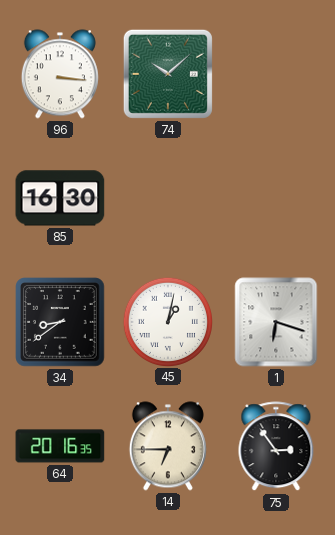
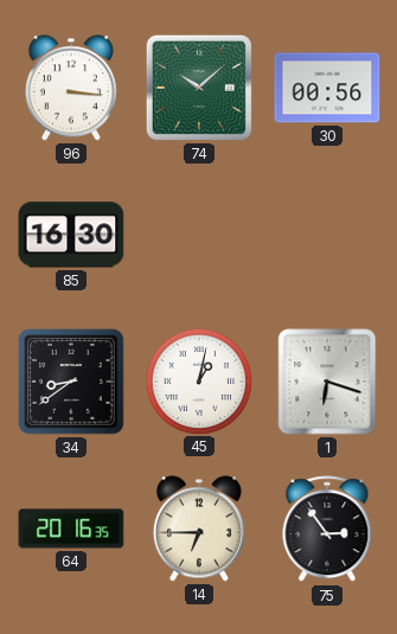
30: none -> 00:56 (327, 88)
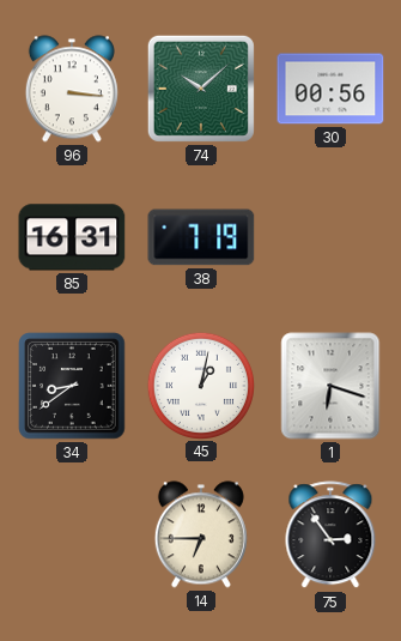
85: 16:30 -> 16:31 (72, 237)
38: none -> 7:19 (201, 237)
64: 20:16 -> none (71, 529)
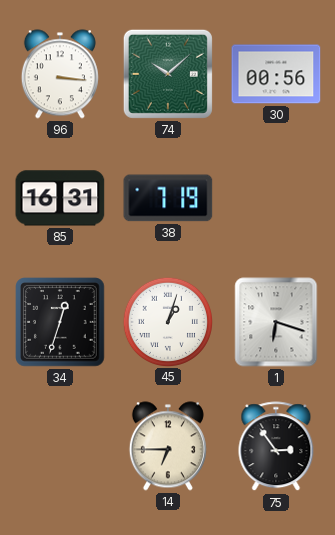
34: 8:39 -> 12:33 (60, 322)
45: 1:02 -> 1:03 (167, 321)
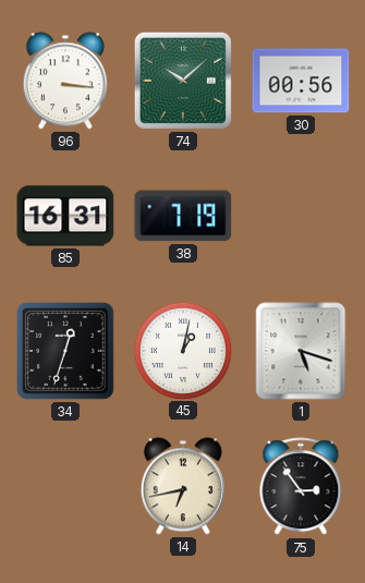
45: 1:03 -> 1:02 (182, 350)
1: 6:18 -> 5:18 (301, 351)
14: 6:45 -> 6:43 (183, 486)
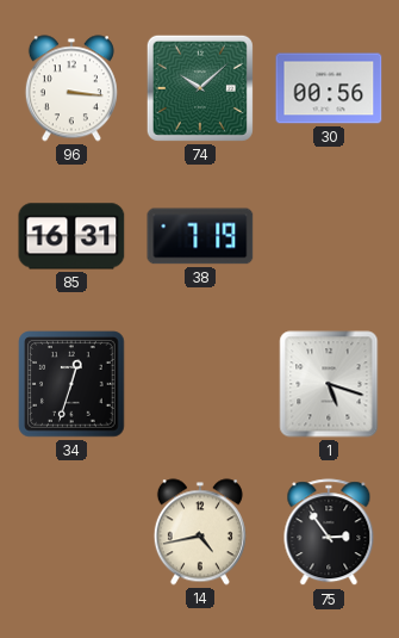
45: 1:02 -> none (182, 350)
14: 6:43 -> 4:43 (200, 532)
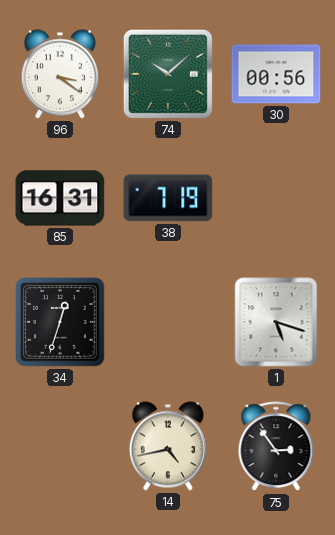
96: 3:16 -> 3:21 (60, 74)
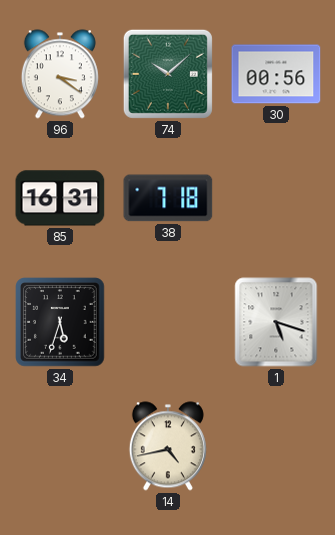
38: 7:19 -> 7:18 (168, 198)
34: 12:33 -> 5:33 (60, 322)
75: 2:54 -> none (276, 447)
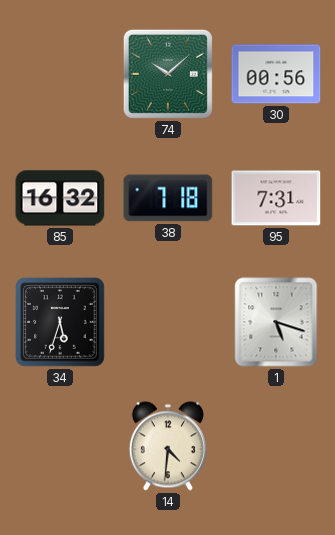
96: 3:21 -> none (60, 74)
85: 16:31 -> 16:32 (60, 198)
95: none -> 7:31 (276, 198)
14: 4:43 -> 4:31 (168, 446)
